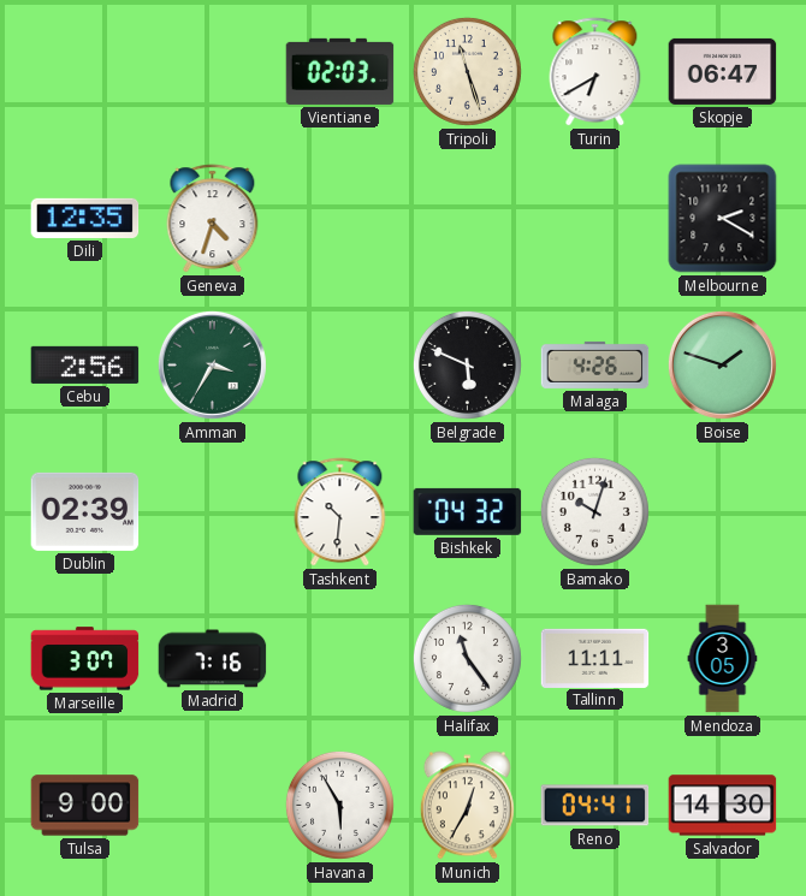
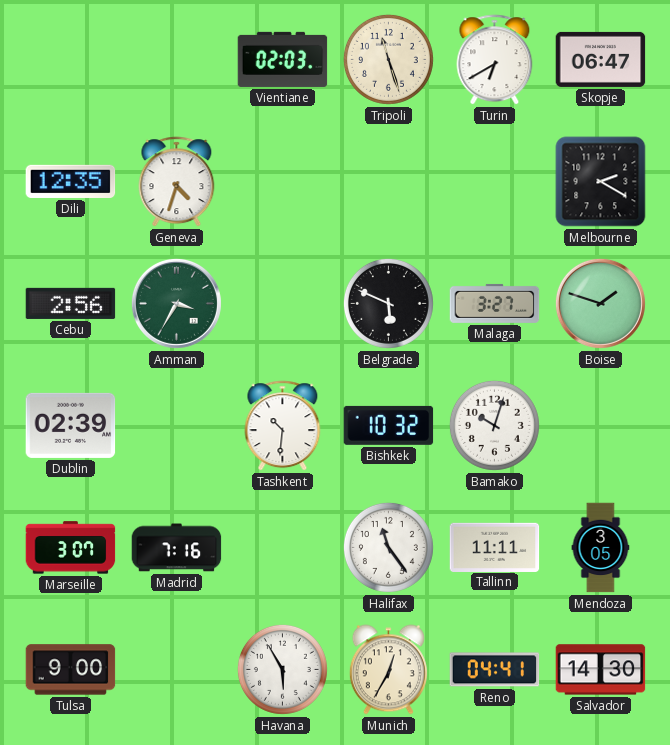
Malaga: 4:26 -> 3:27 (495, 303)
Bishkek: 04:32 -> 10:32 (389, 425)
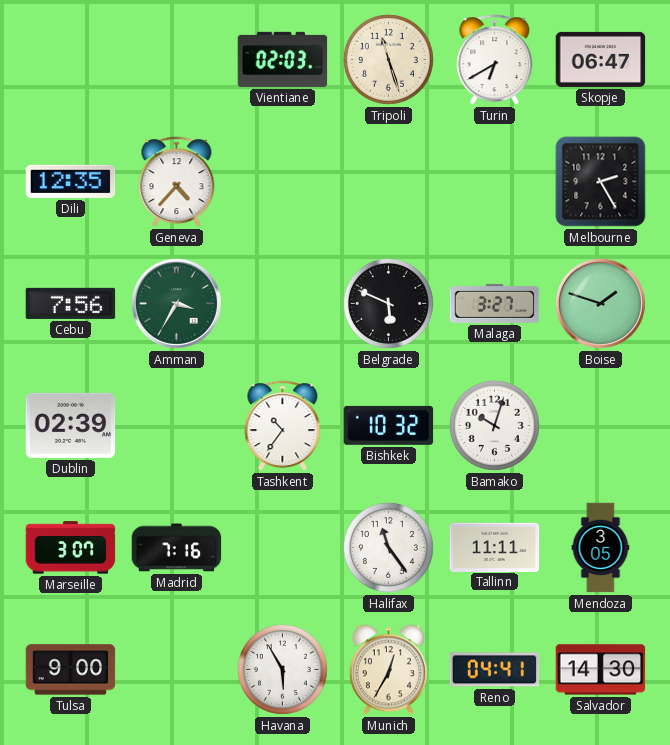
Geneva: 4:33 -> 4:37 (177, 182)
Melbourne: 2:20 -> 2:25 (601, 182)
Cebu: 2:56 -> 7:56 (71, 303)
Tashkent: 10:31 -> 10:36 (283, 426)
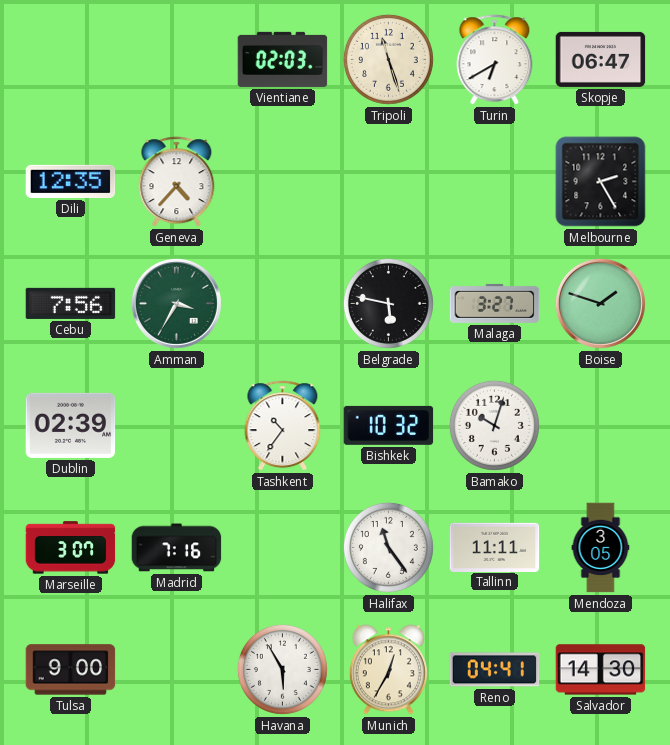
Belgrade: 5:49 -> 5:47 (388, 303)
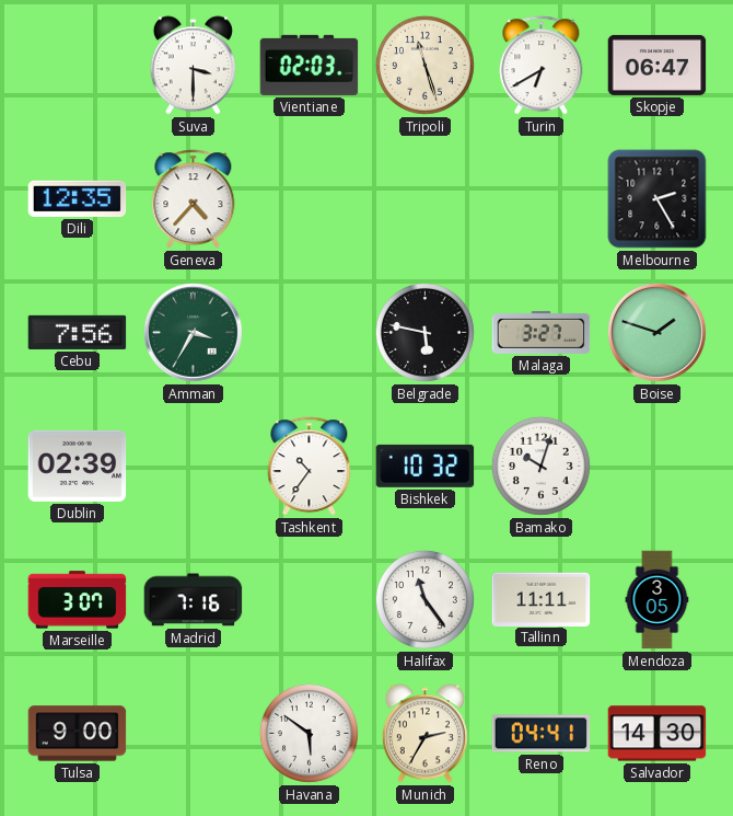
Suva: none -> 3:30 (193, 66)
Havana: 5:55 -> 5:51 (309, 733)
Munich: 12:35 -> 2:35 (424, 734)
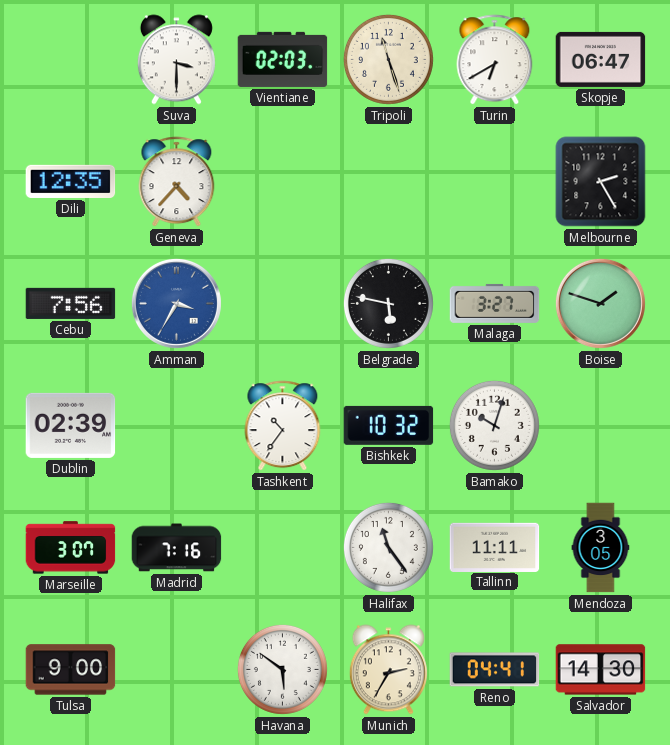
Amman dial: green -> blue (176, 303)
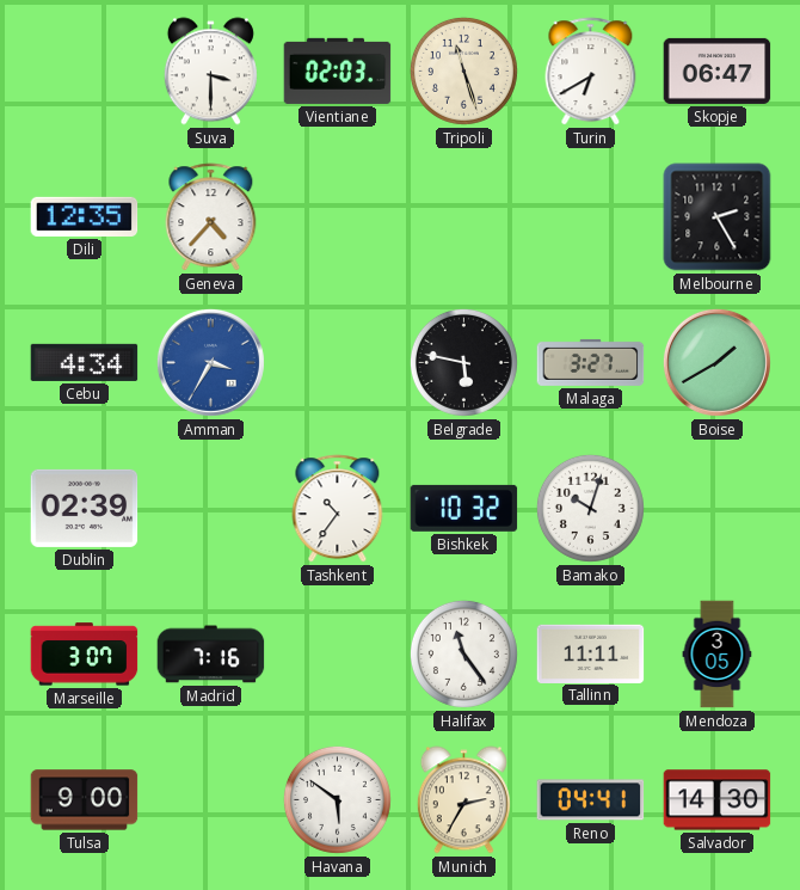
Cebu: 7:56 -> 4:34 (85, 362)
Boise: 1:48 -> 1:40 (716, 362)
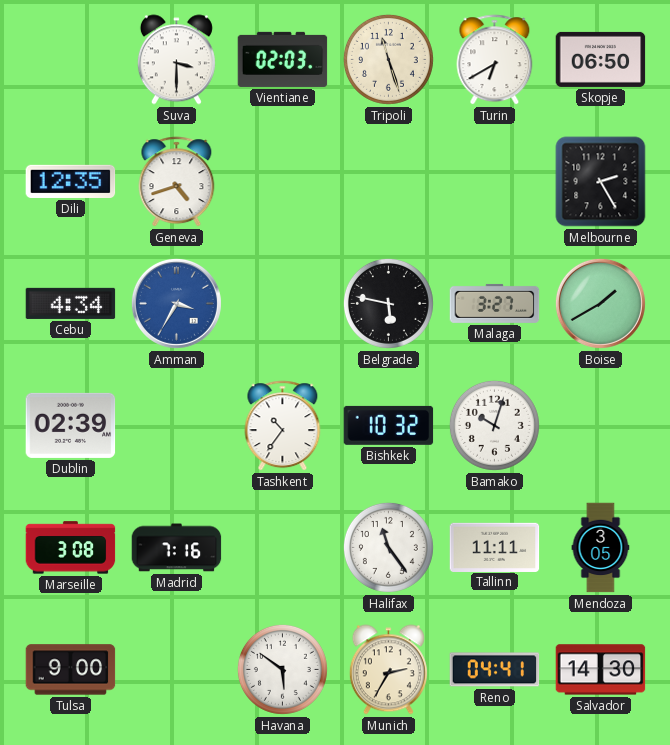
Skopje: 06:47 -> 06:50 (601, 59)
Geneva: 4:37 -> 4:42 (177, 182)
Marseille: 3:07 -> 3:08 (71, 548)
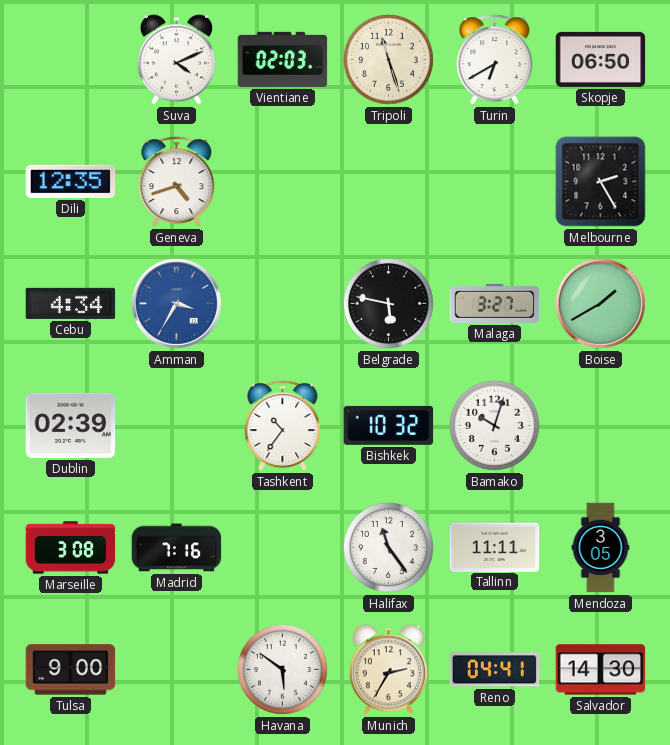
Suva: 3:30 -> 4:11 (176, 60)
